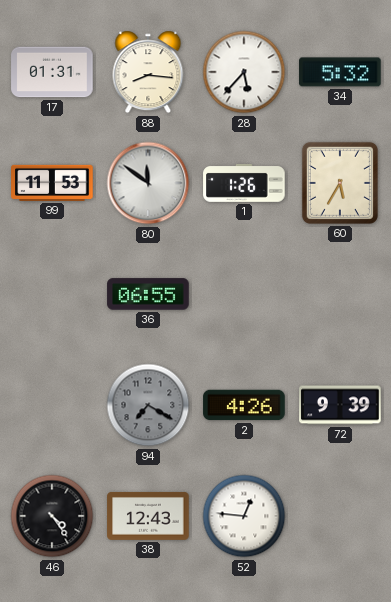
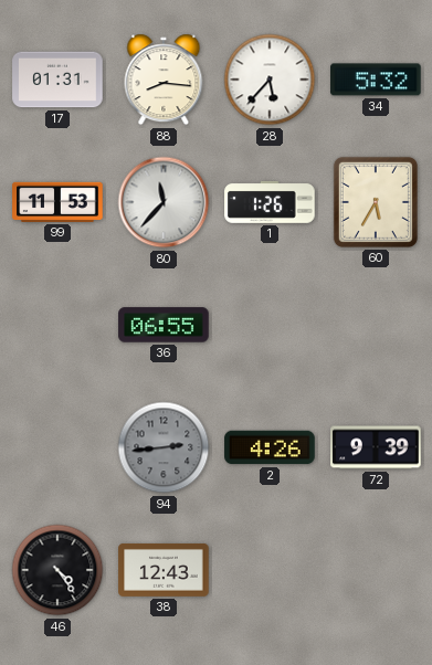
80: 11:51 -> 11:37 (164, 202)
94: 7:20 -> 2:44 (164, 447)
52: 12:46 -> none (244, 516)
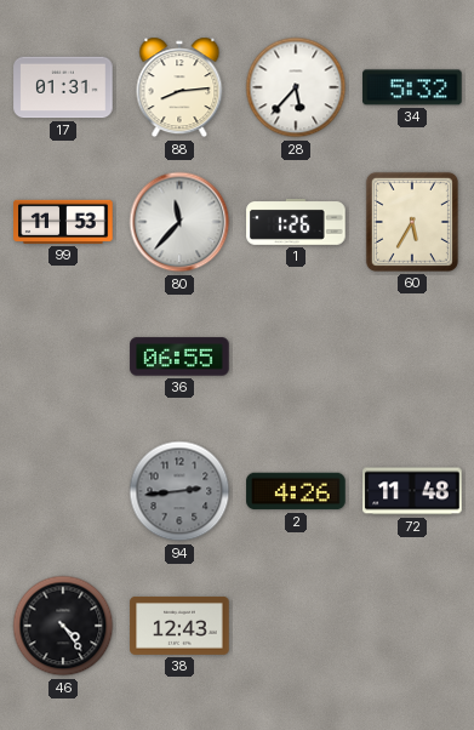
88: 8:16 -> 8:14 (179, 87)
72: 9:39 -> 11:48 (412, 491)
